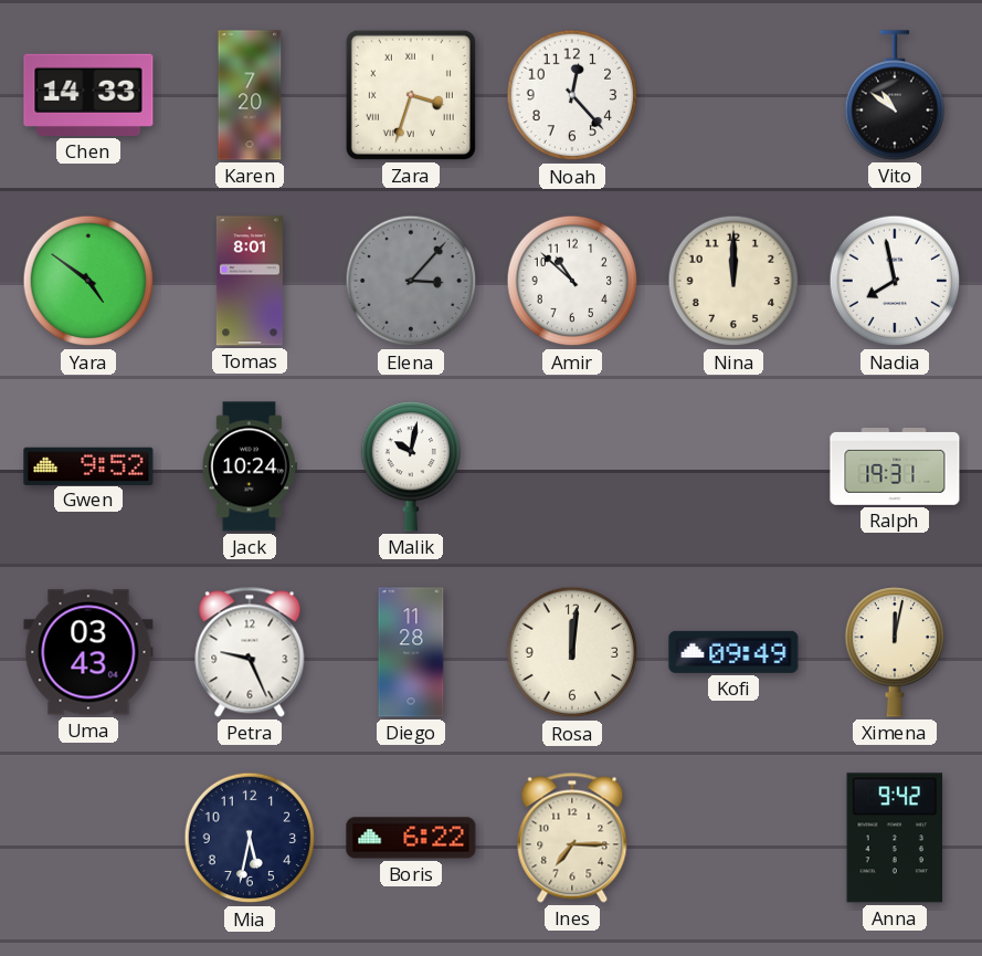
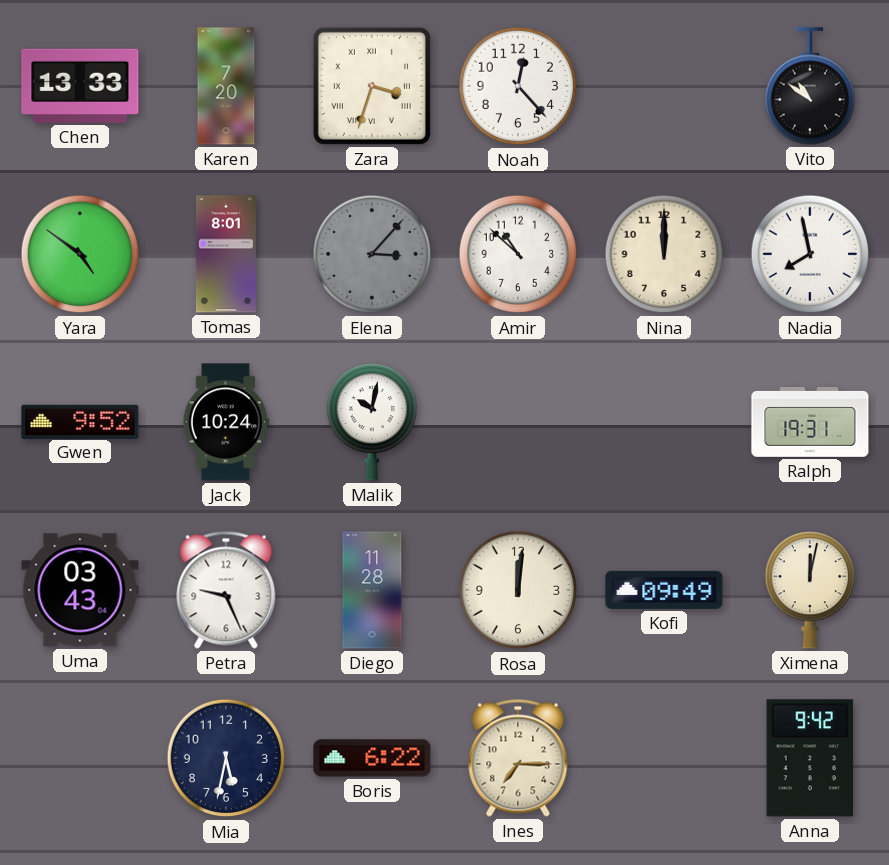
Chen: 14:33 -> 13:33 (80, 86)
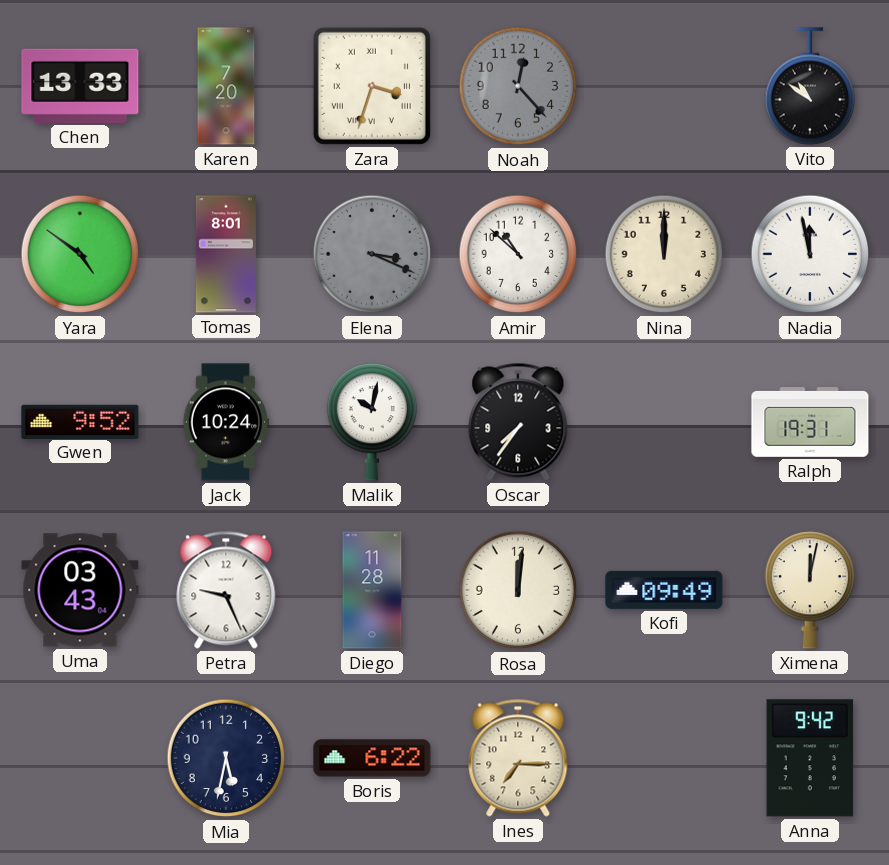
Noah dial: white -> grey (518, 86)
Elena: 3:07 -> 3:19 (372, 254)
Nadia: 7:58 -> 11:58 (810, 254)
Oscar: none -> 7:36 (518, 422)
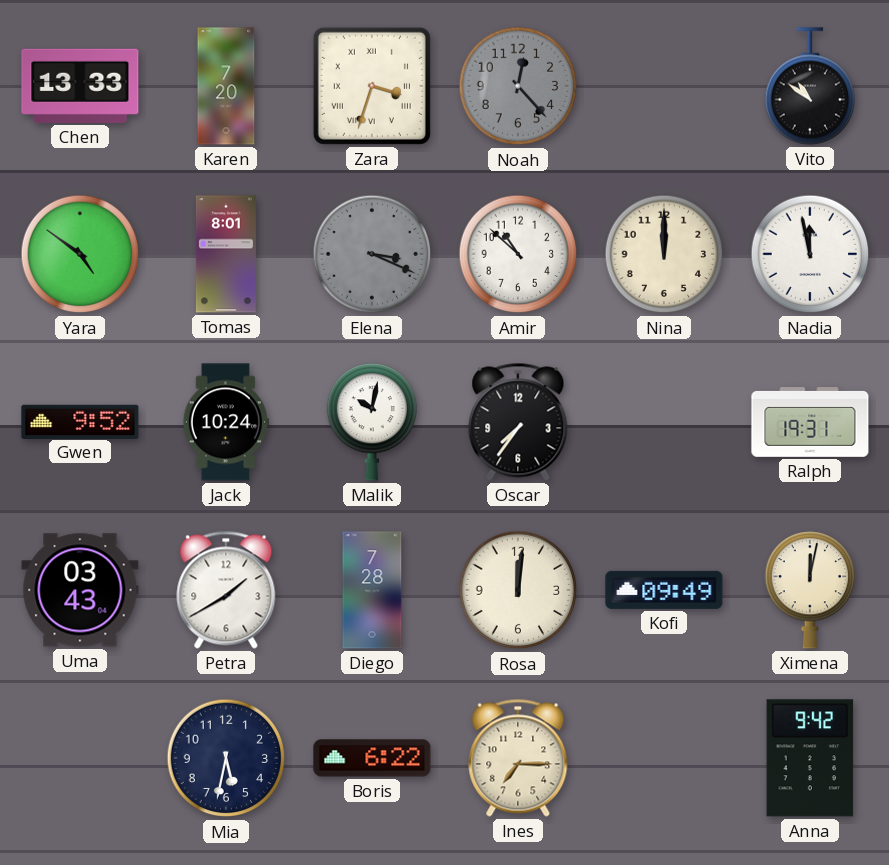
Petra: 9:26 -> 1:40 (226, 590)
Diego: 11:28 -> 7:28 (372, 590)
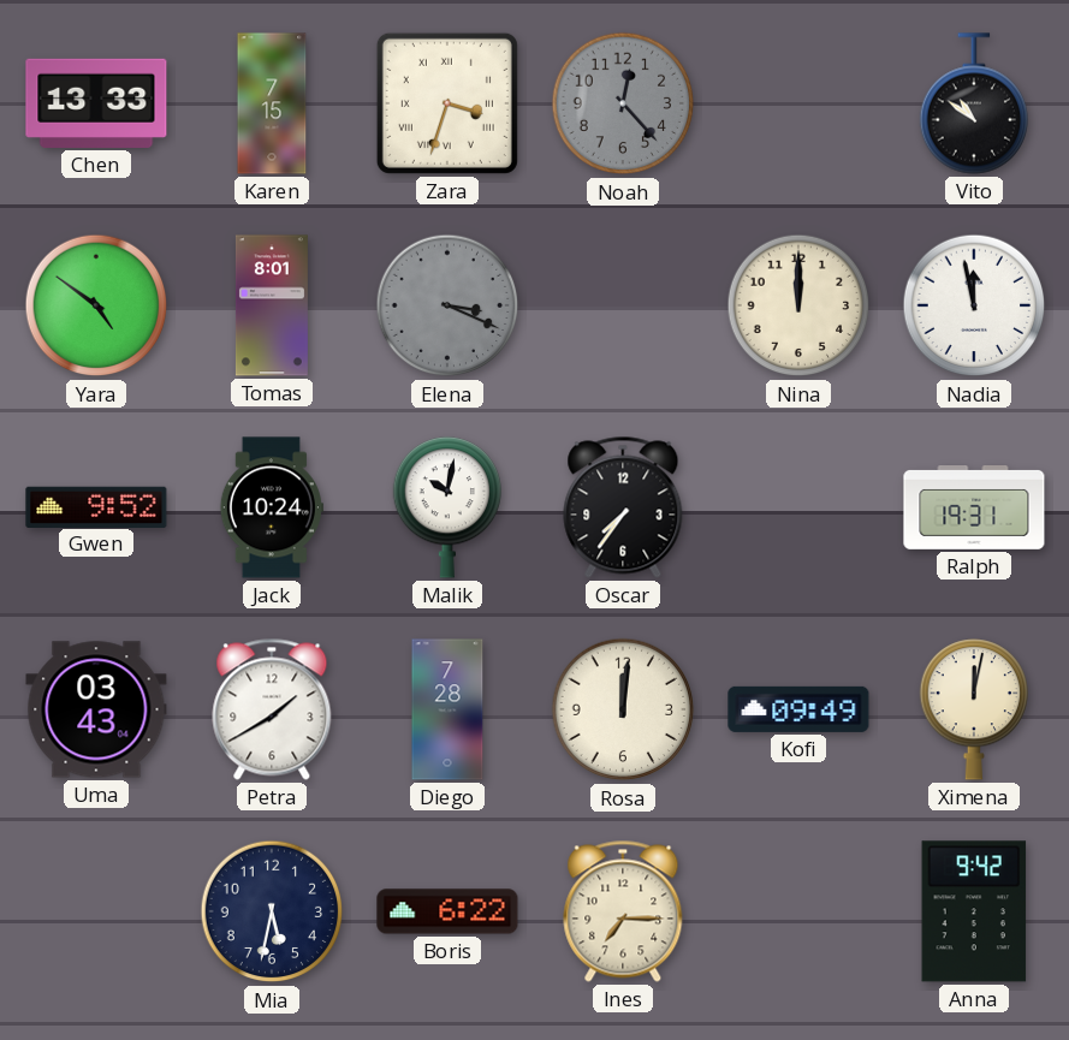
Karen: 7:20 -> 7:15 (272, 103)
Amir: 10:52 -> none (518, 254)
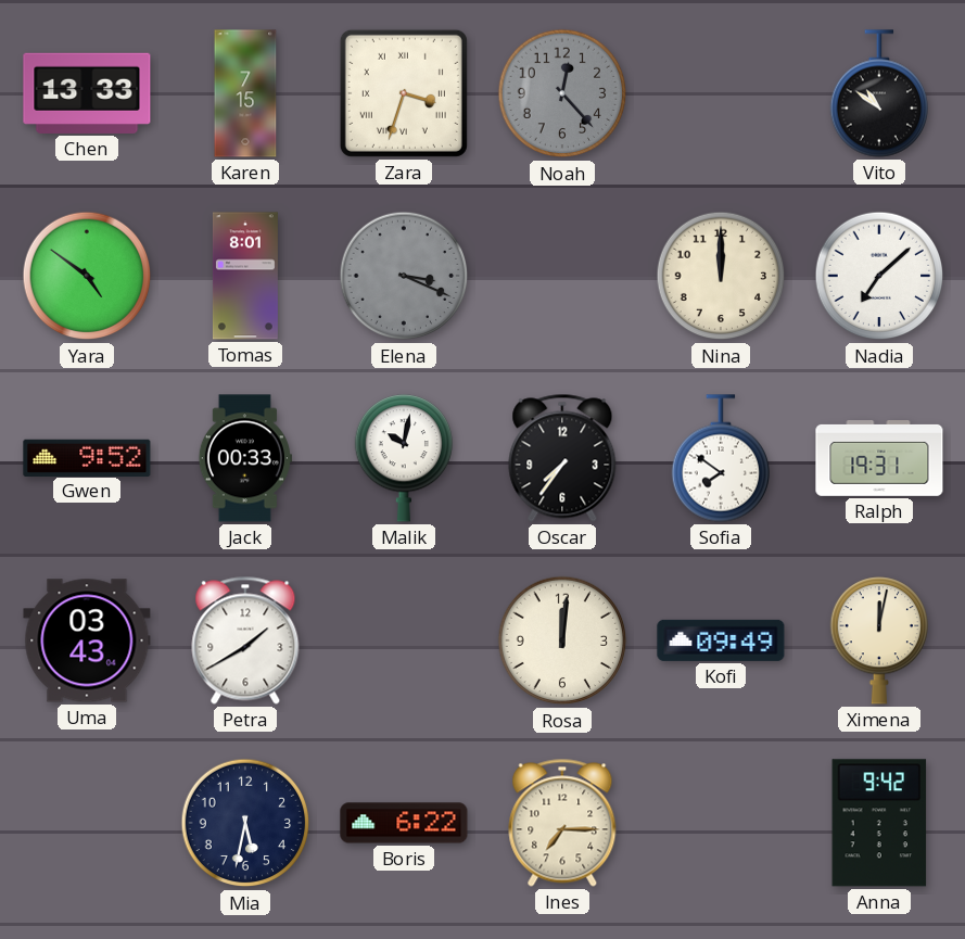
Nadia: 11:58 -> 7:08 (879, 276)
Jack: 10:24 -> 00:33 (245, 458)
Sofia: none -> 7:51 (720, 458)
Diego: 7:28 -> none (447, 709)
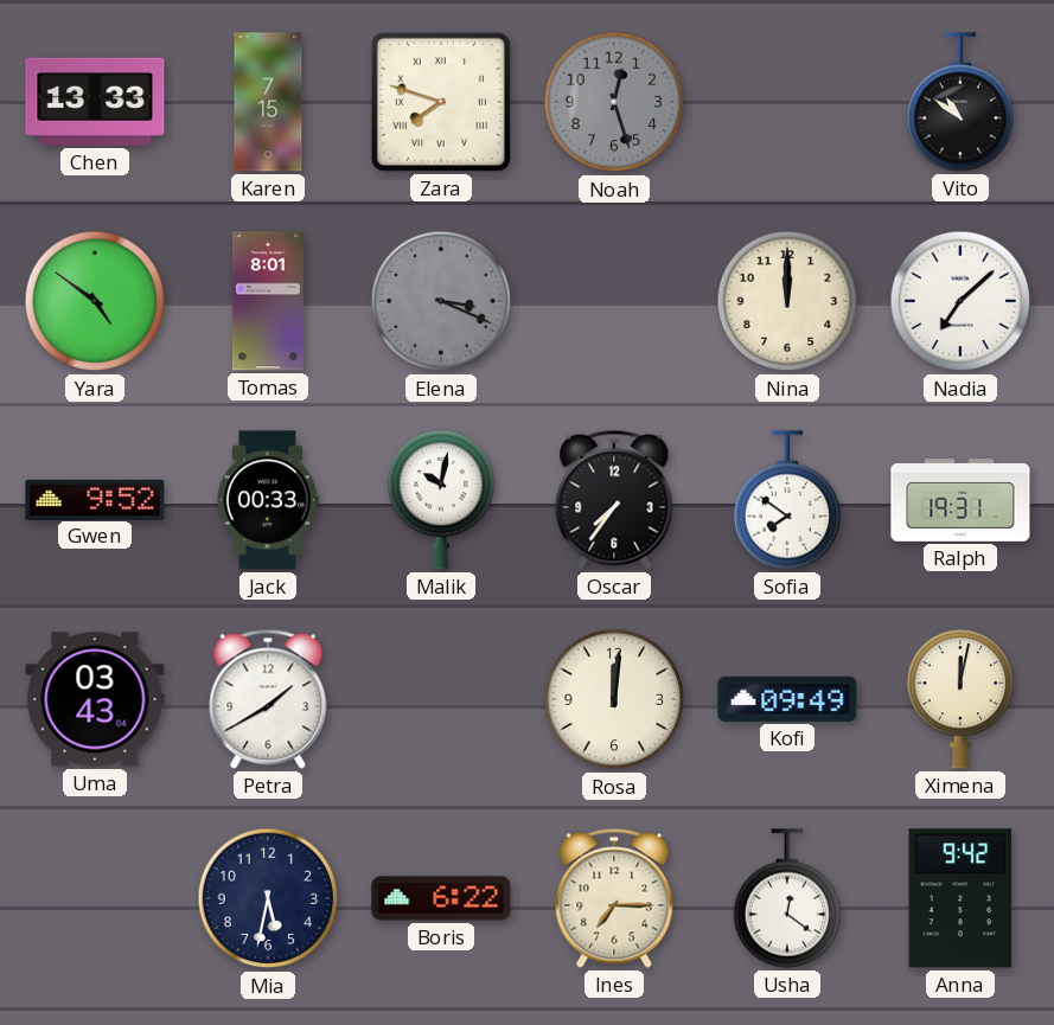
Zara: 3:33 -> 7:48 (441, 102)
Noah: 12:23 -> 12:27 (614, 102)
Usha: none -> 12:21 (786, 898)
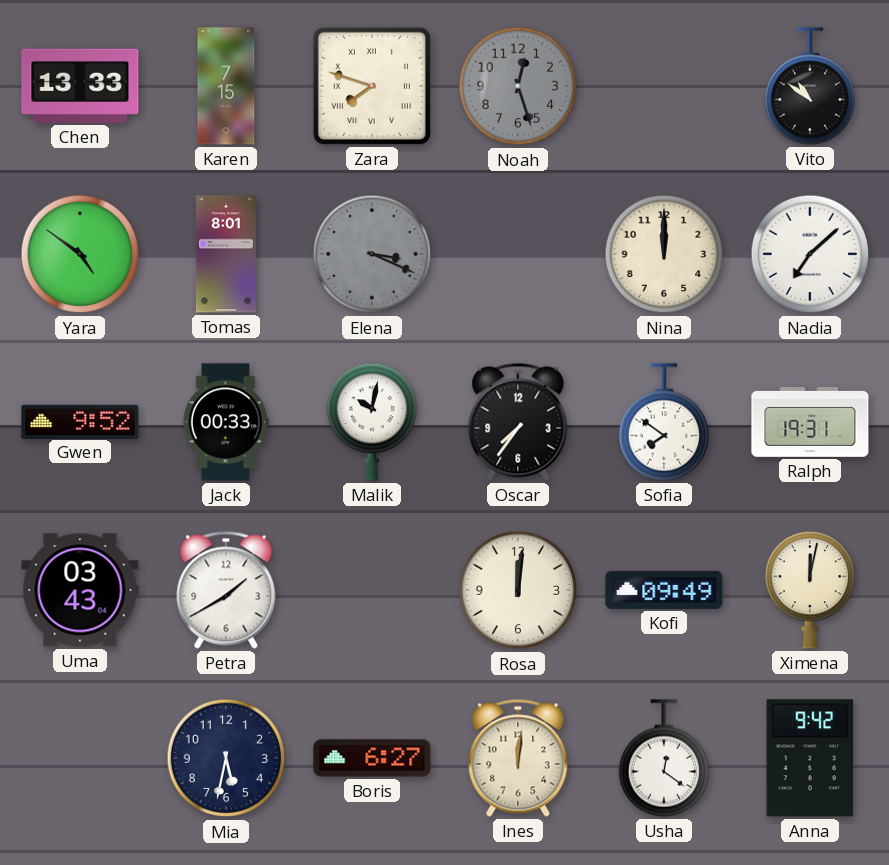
Boris: 6:22 -> 6:27 (372, 758)
Ines: 7:15 -> 12:01 (518, 758)
